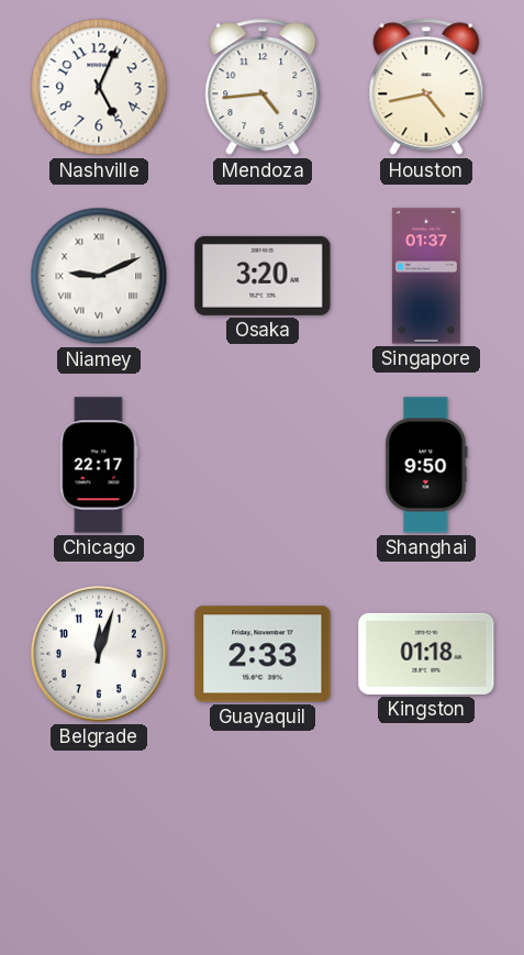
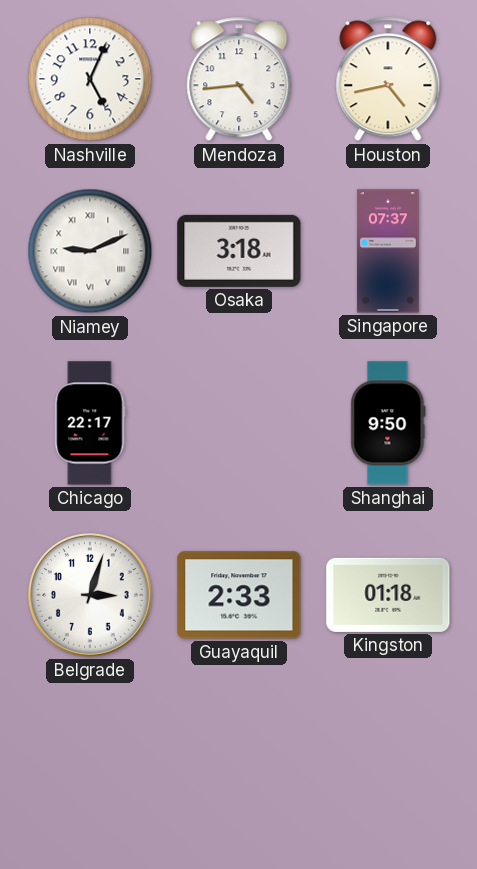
Osaka: 3:20 -> 3:18 (239, 251)
Singapore: 01:37 -> 07:37 (388, 251)
Belgrade: 12:03 -> 3:03 (91, 596)
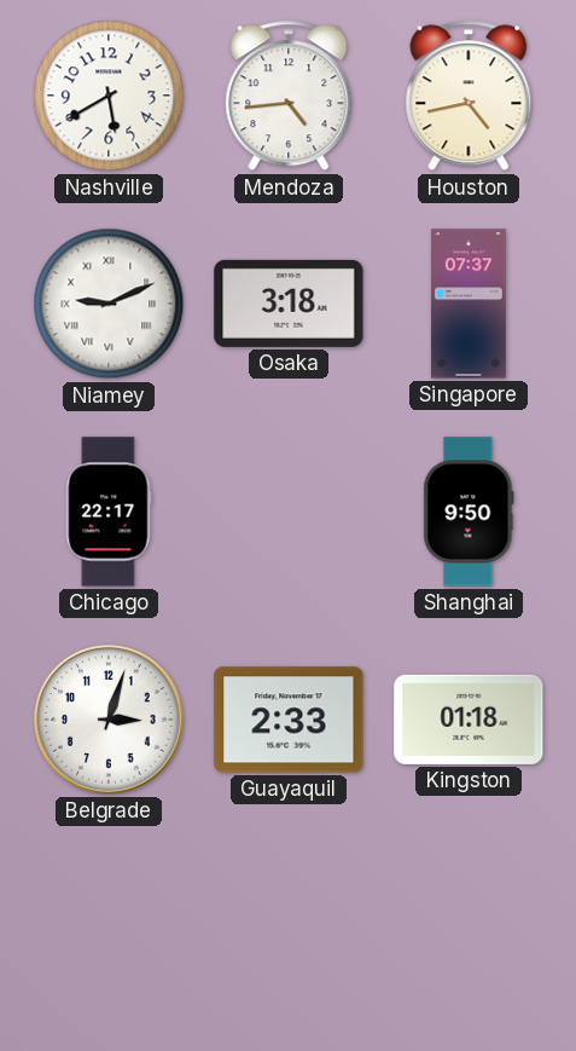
Nashville: 5:04 -> 5:40 (109, 96)
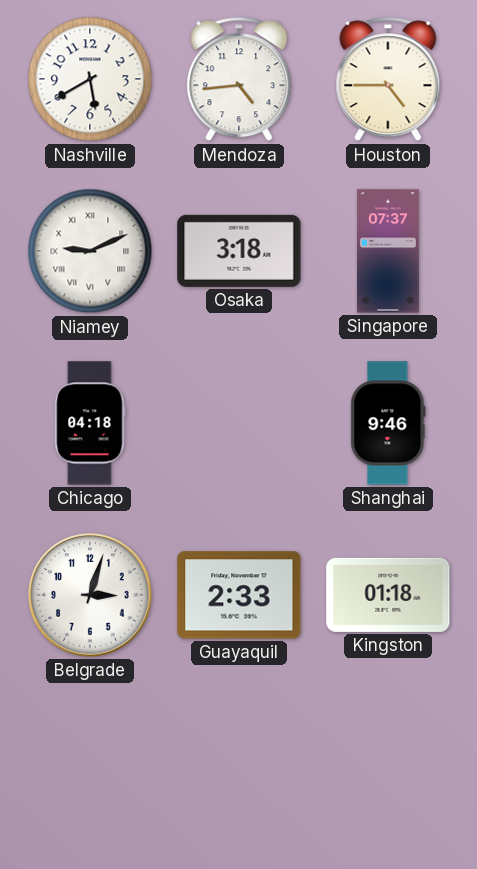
Houston: 4:43 -> 4:45 (388, 79)
Chicago: 22:17 -> 04:18 (90, 423)
Shanghai: 9:50 -> 9:46 (388, 423)
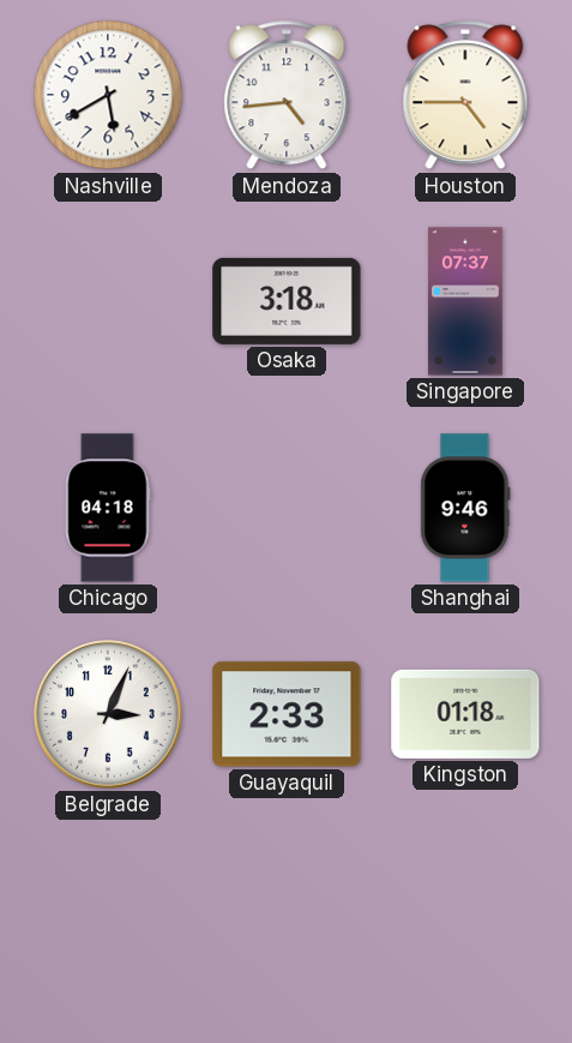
Niamey: 9:11 -> none (90, 251)
Belgrade: 3:03 -> 3:04 (109, 715)
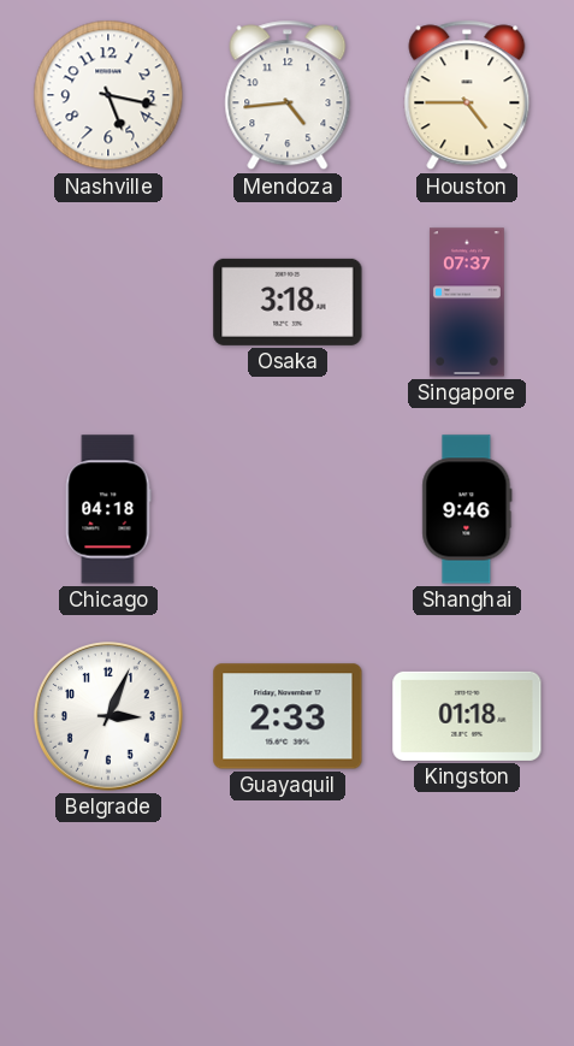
Nashville: 5:40 -> 5:17 (108, 95)
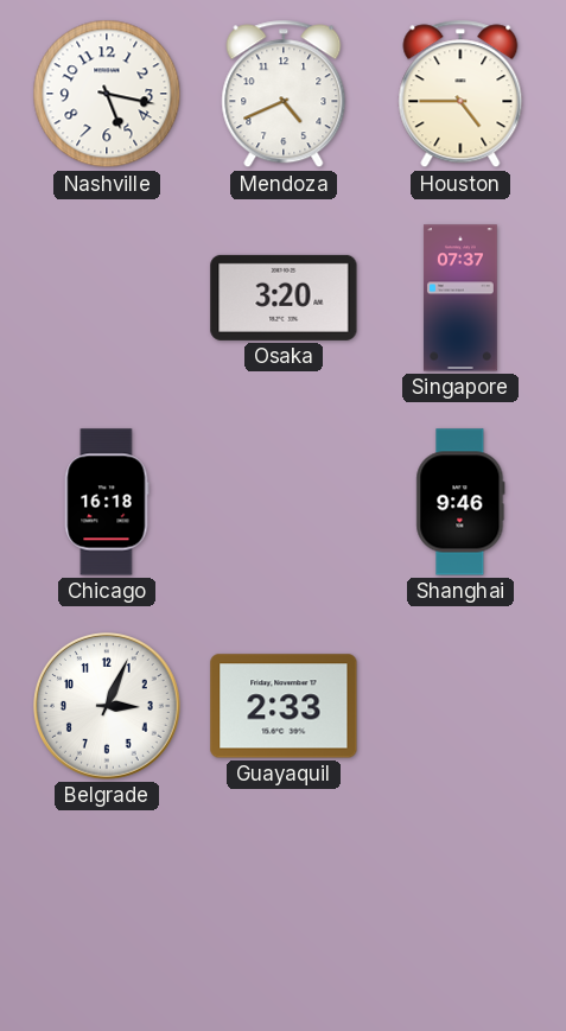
Mendoza: 4:44 -> 4:41 (284, 94)
Osaka: 3:18 -> 3:20 (284, 298)
Chicago: 04:18 -> 16:18 (107, 502)
Kingston: 01:18 -> none (467, 716)
